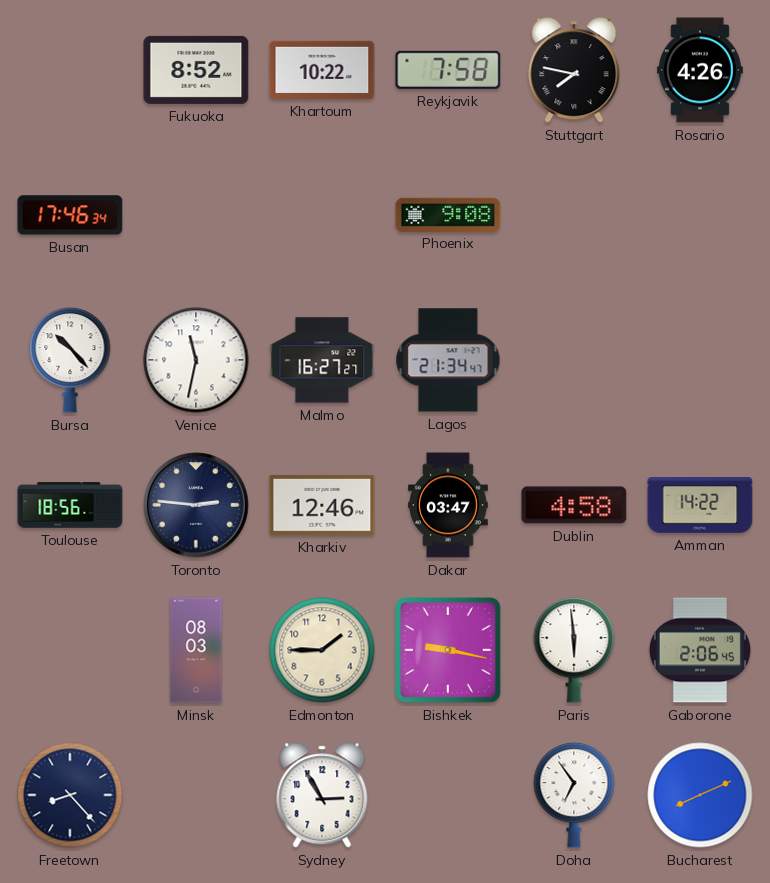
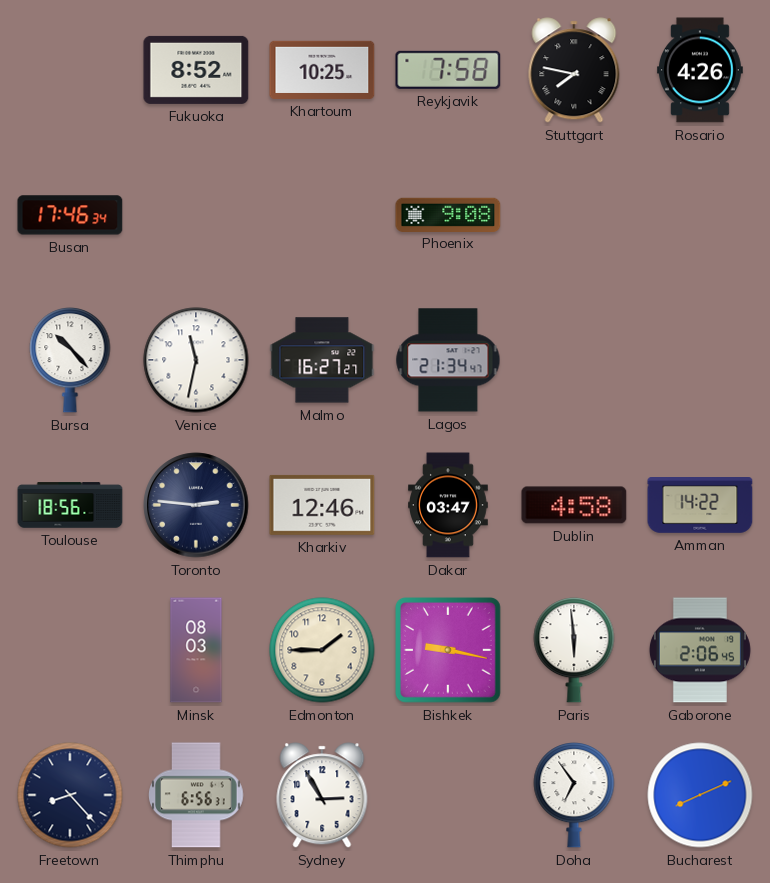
Khartoum: 10:22 -> 10:25 (322, 70)
Thimphu: none -> 6:56 (196, 795)
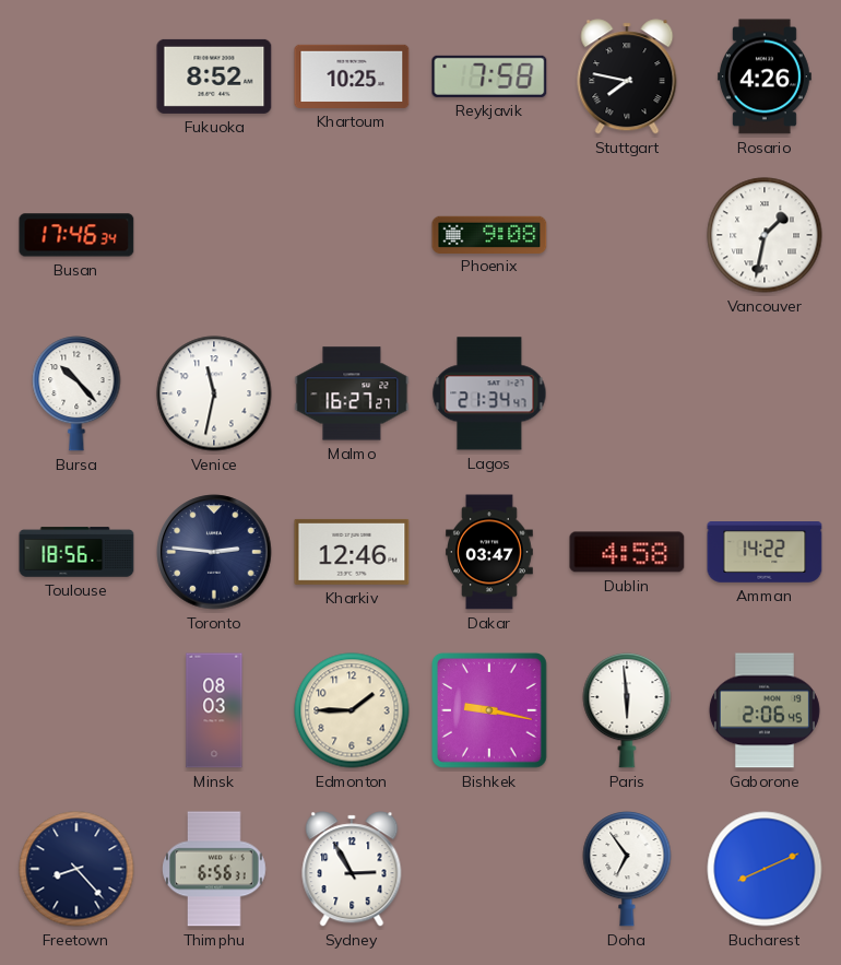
Vancouver: none -> 1:32 (765, 235)
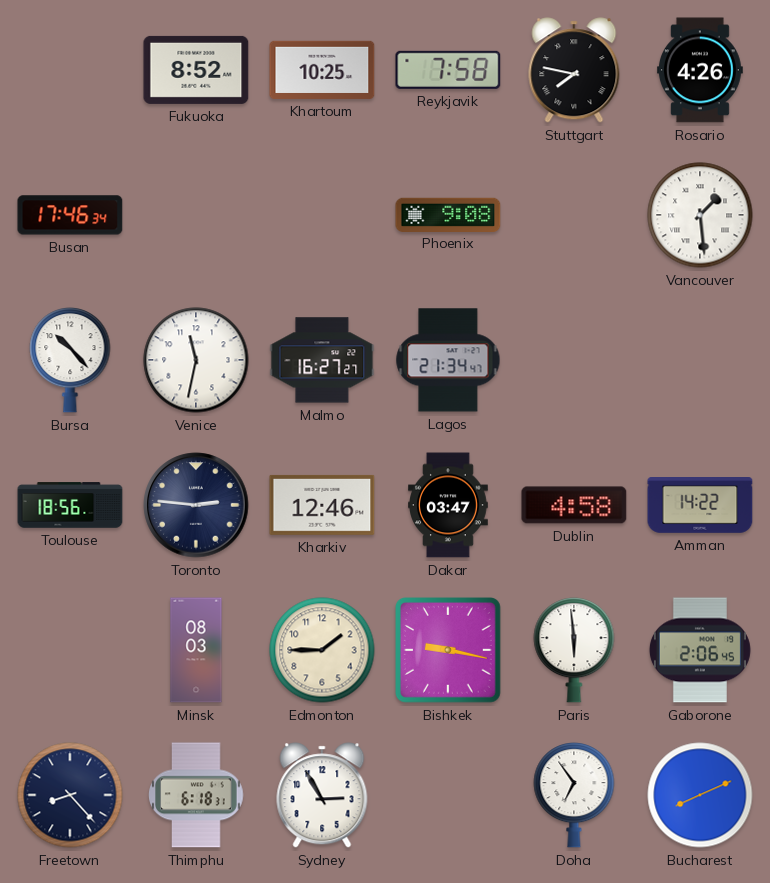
Vancouver: 1:32 -> 1:29 (700, 215)
Thimphu: 6:56 -> 6:18 (196, 795)
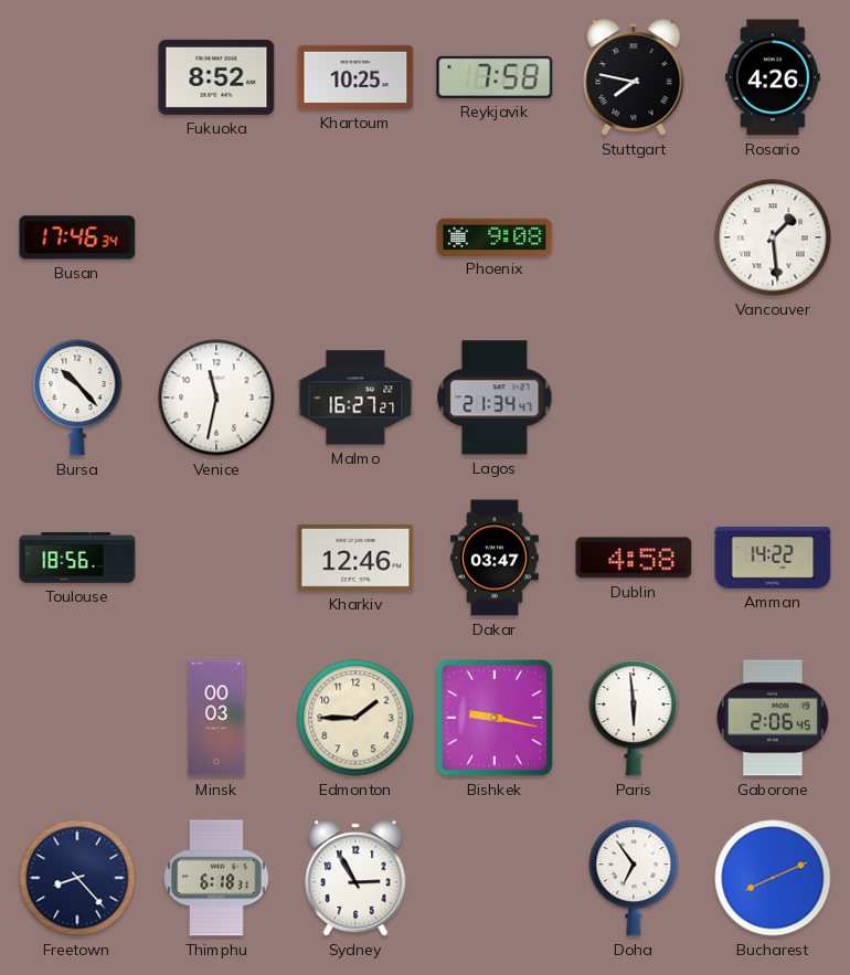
Toronto: 2:46 -> none (196, 505)
Minsk: 08:03 -> 00:03 (216, 718)
